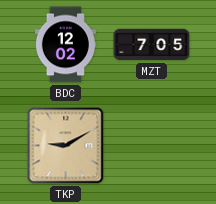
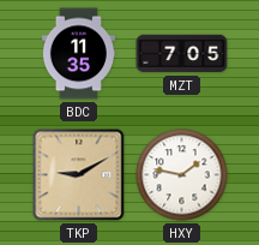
BDC: 12:02 -> 11:35 (78, 54)
HXY: none -> 1:47 (182, 175)
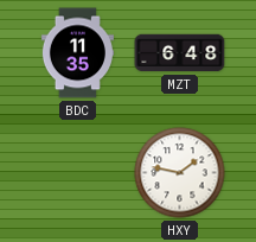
MZT: 7:05 -> 6:48 (180, 53)
TKP: 9:10 -> none (79, 175)
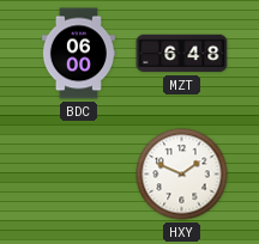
BDC: 11:35 -> 06:00 (78, 54)
HXY: 1:47 -> 1:49 (182, 175)
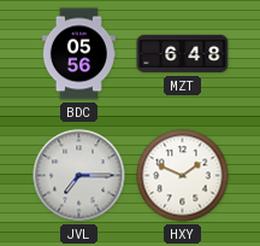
BDC: 06:00 -> 05:56 (78, 54)
JVL: none -> 7:15 (79, 176)
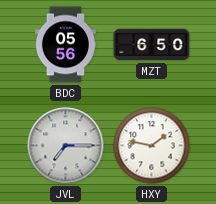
MZT: 6:48 -> 6:50 (152, 45)
HXY: 1:49 -> 1:47 (152, 146)
